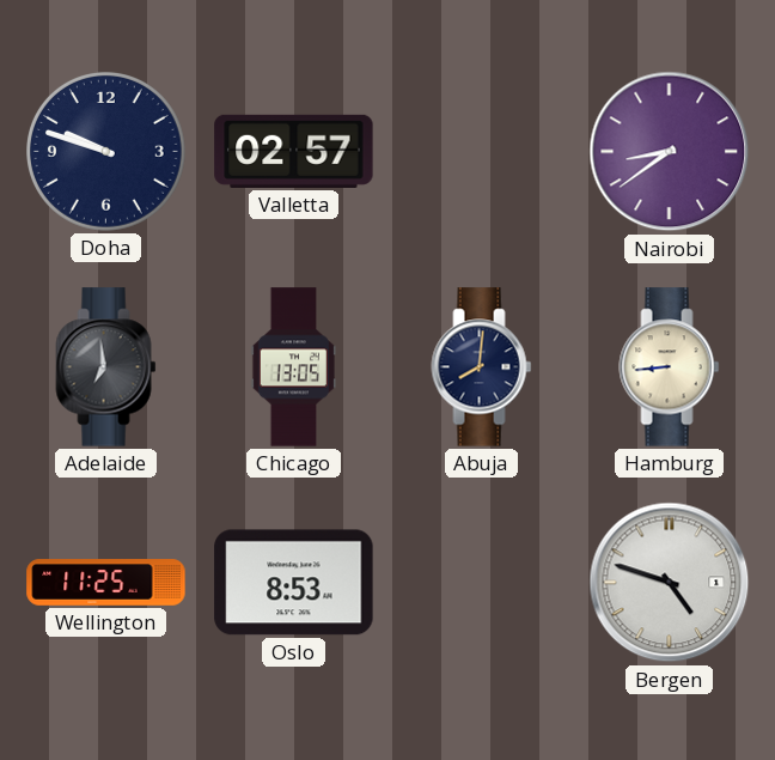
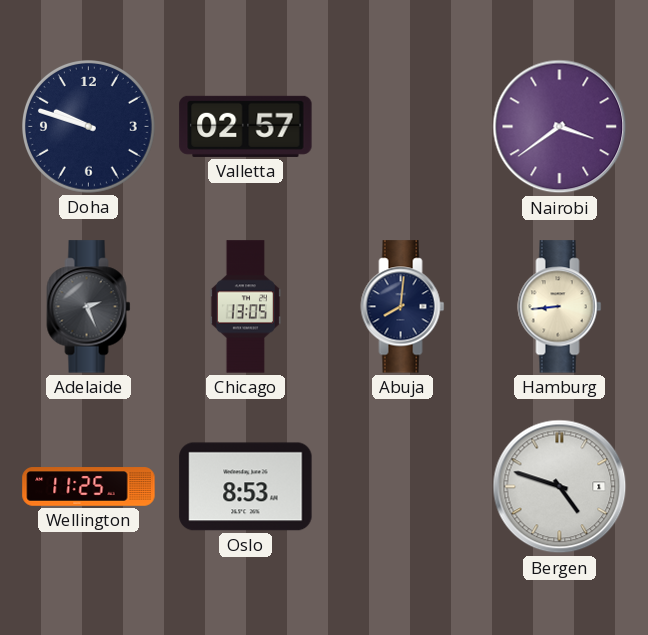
Nairobi: 8:39 -> 3:39 (560, 127)
Adelaide: 6:59 -> 2:26 (89, 307)
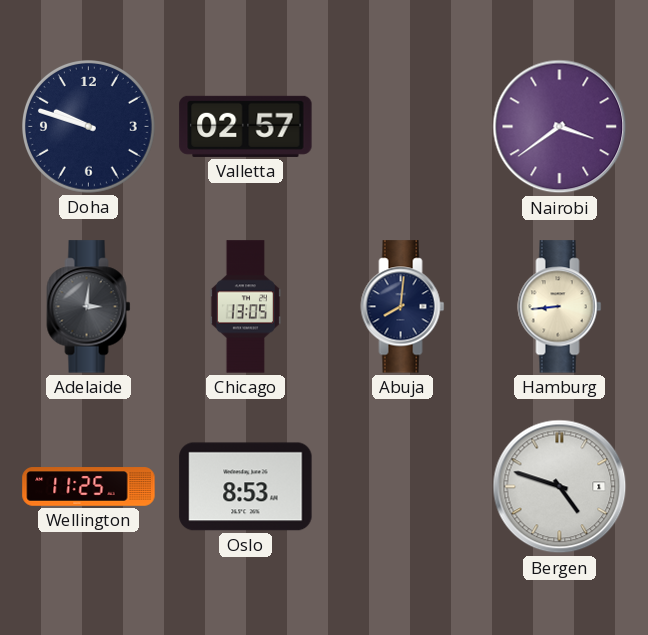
Adelaide: 2:26 -> 3:01 (89, 307)
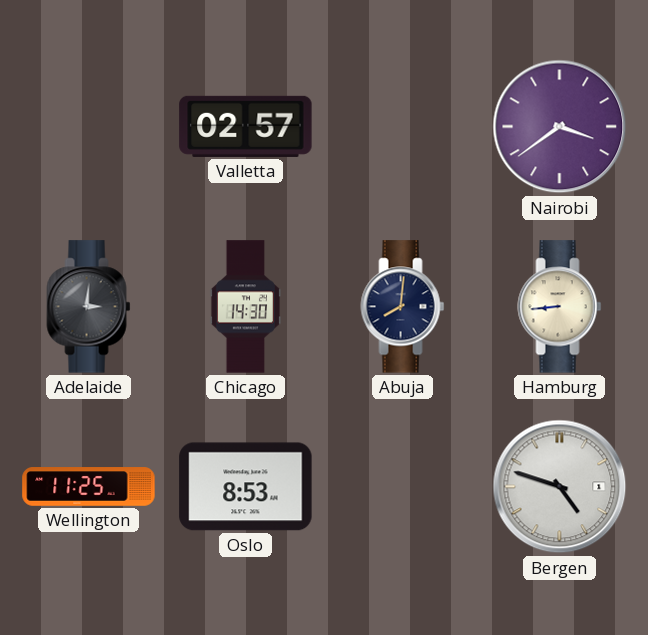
Doha: 9:48 -> none (89, 127)
Chicago: 13:05 -> 14:30 (245, 307)
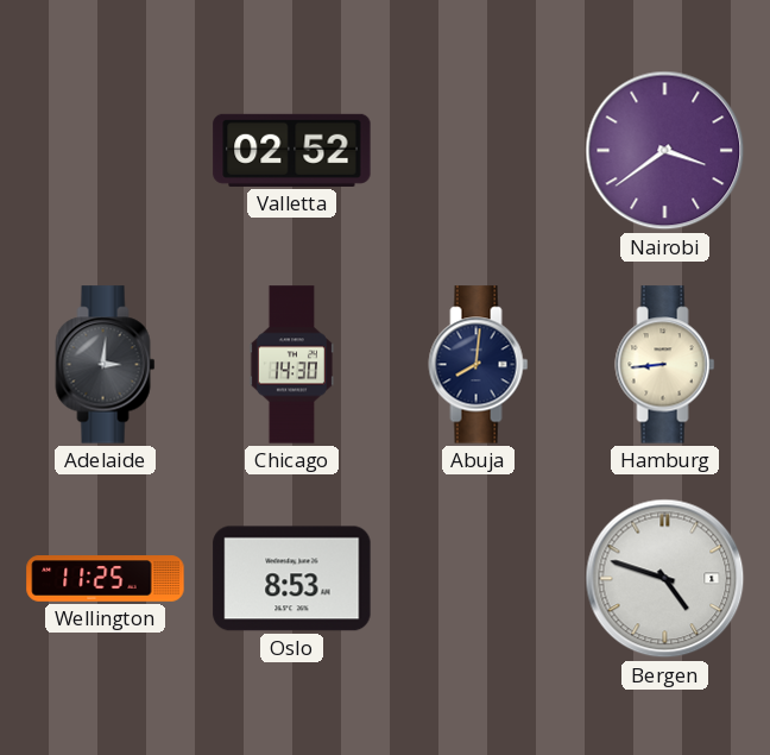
Valletta: 02:57 -> 02:52 (292, 150)
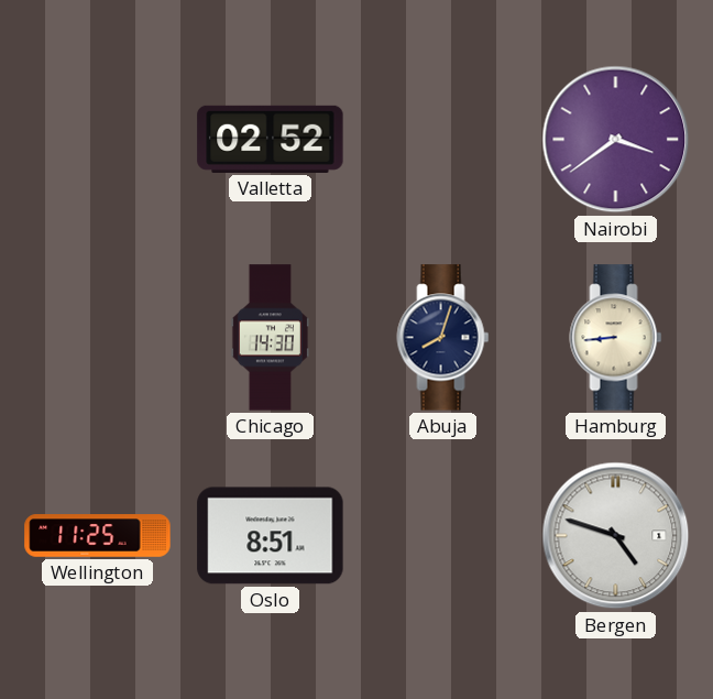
Adelaide: 3:01 -> none (106, 365)
Abuja: 8:01 -> 8:03 (443, 338)
Oslo: 8:53 -> 8:51 (271, 536)
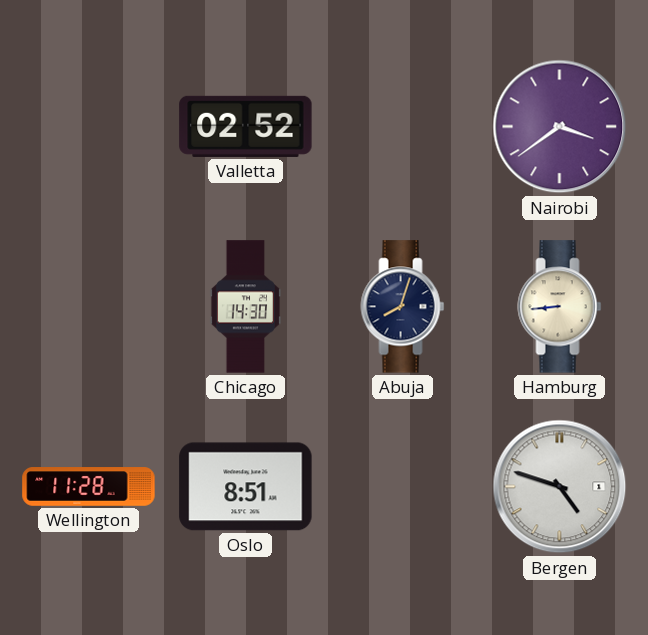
Wellington: 11:25 -> 11:28 (89, 487)
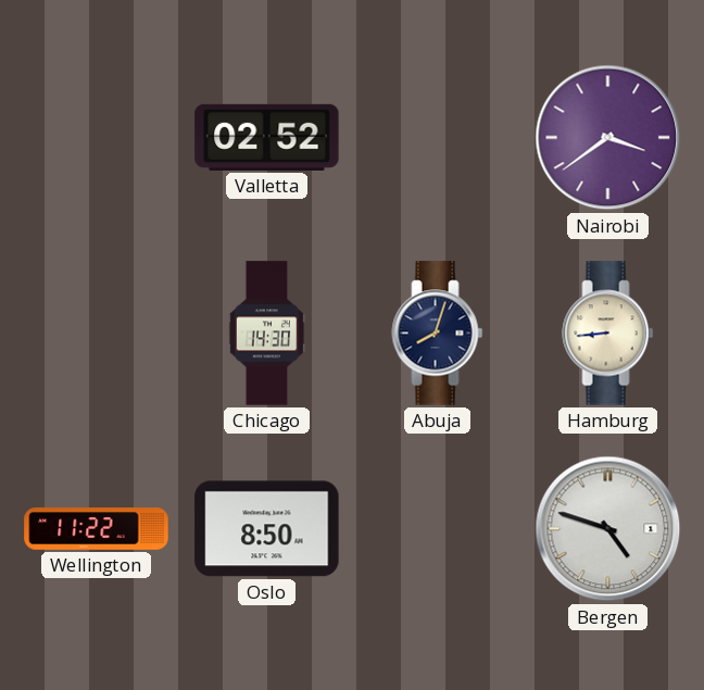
Wellington: 11:28 -> 11:22 (97, 529)
Oslo: 8:51 -> 8:50 (267, 529)
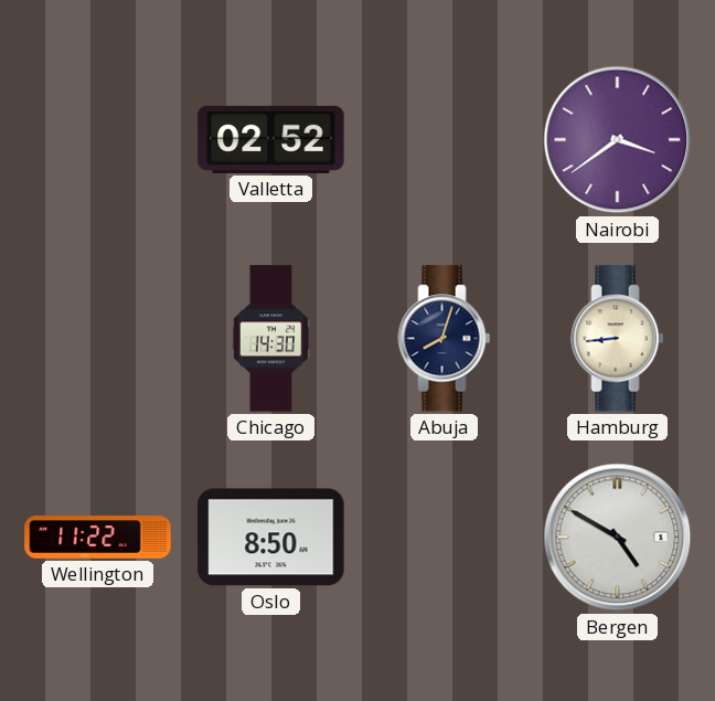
Bergen: 4:48 -> 4:50 (618, 538)
